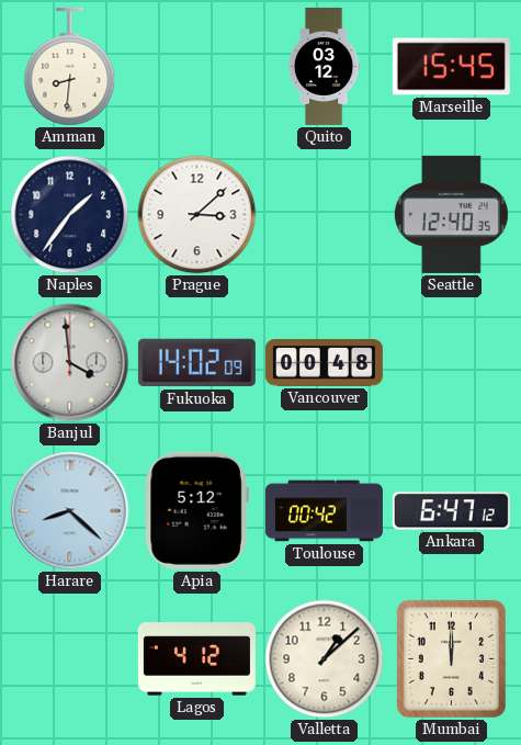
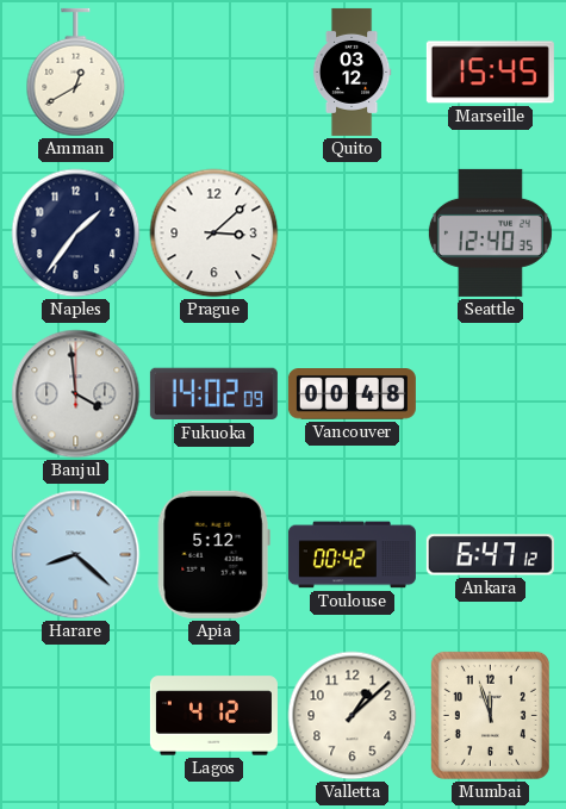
Amman: 8:31 -> 12:40 (76, 73)
Mumbai: 12:00 -> 11:57 (490, 715)
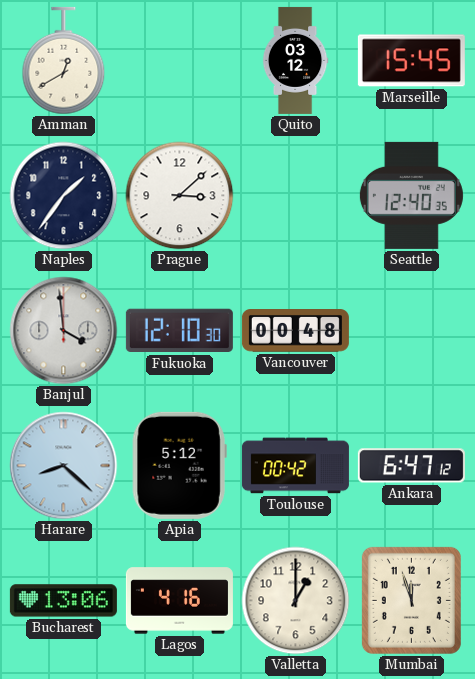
Fukuoka: 14:02 -> 12:10 (179, 331)
Bucharest: none -> 13:06 (63, 601)
Lagos: 4:12 -> 4:16 (179, 601)
Valletta: 1:08 -> 1:00 (296, 601)
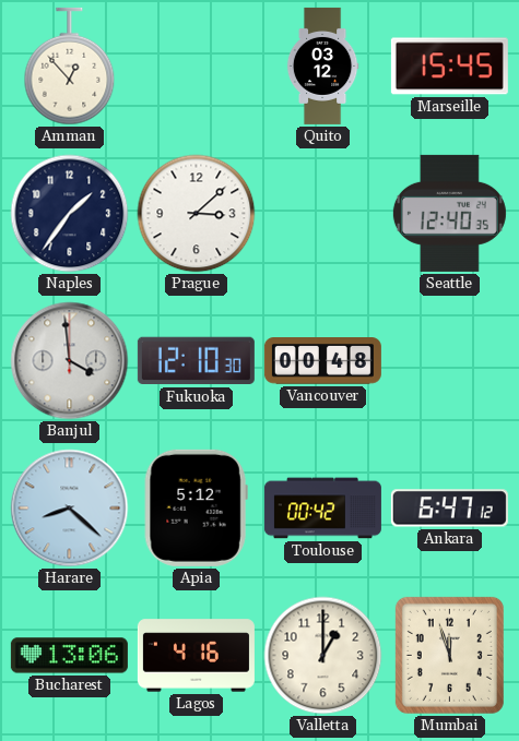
Amman: 12:40 -> 12:53 (70, 67)
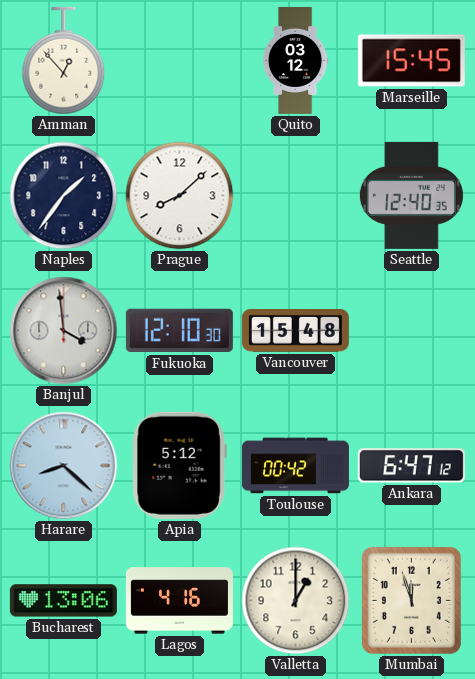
Prague: 3:08 -> 8:08 (180, 196)
Vancouver: 00:48 -> 15:48 (295, 331)
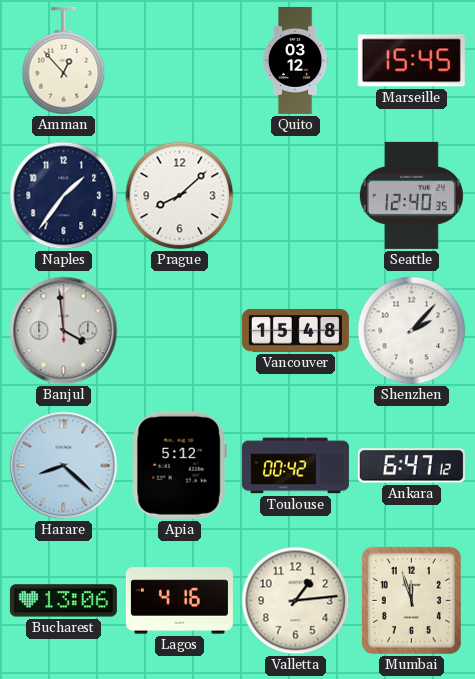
Fukuoka: 12:10 -> none (179, 331)
Shenzhen: none -> 2:07 (412, 331)
Valletta: 1:00 -> 1:14 (296, 601)
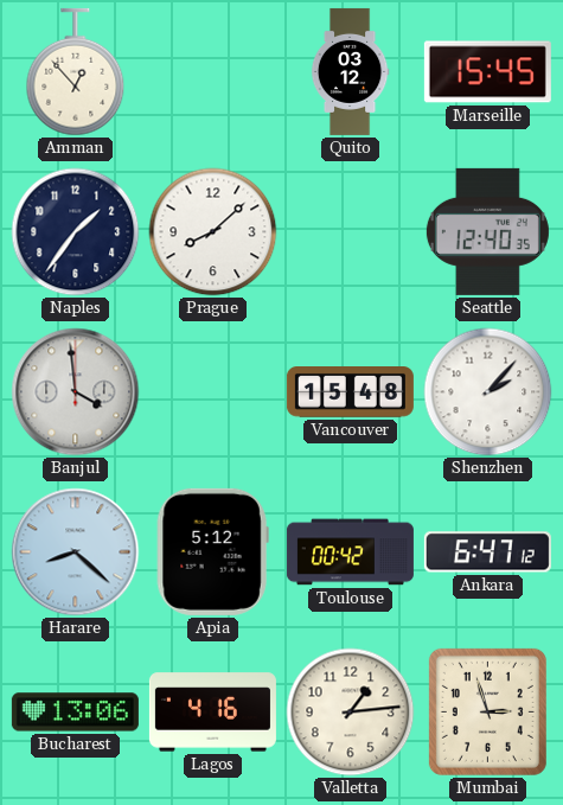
Mumbai: 11:57 -> 2:57 (487, 711)
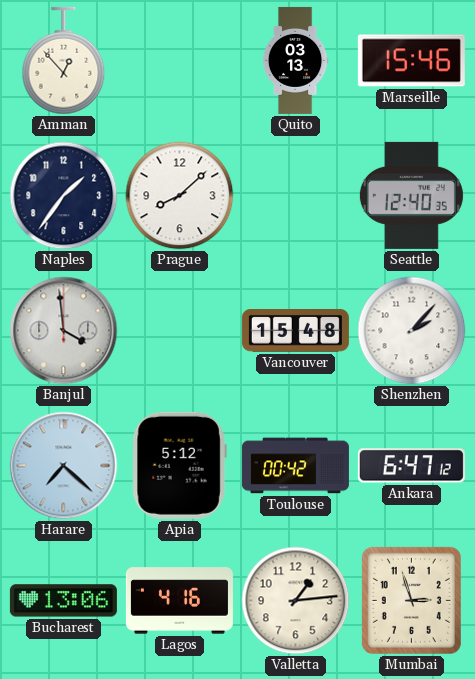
Quito: 03:12 -> 03:13 (295, 60)
Marseille: 15:45 -> 15:46 (411, 61)
Harare: 8:22 -> 7:22 (64, 466)
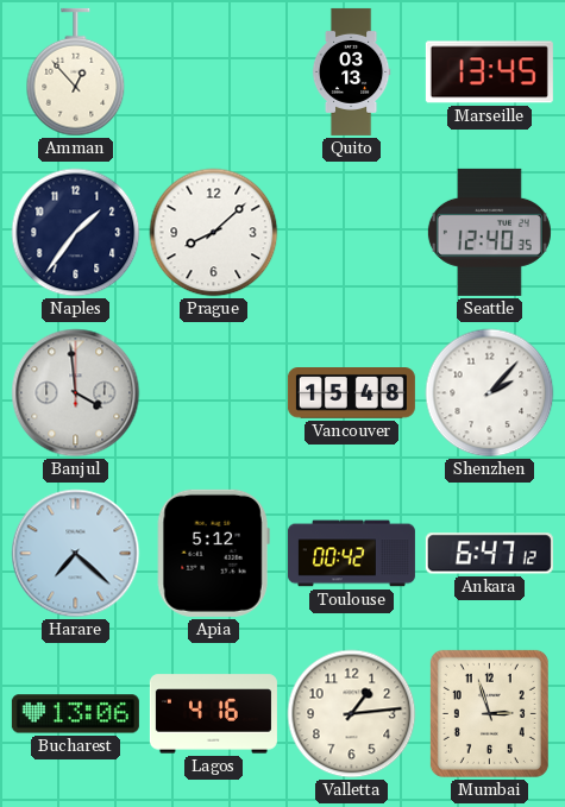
Marseille: 15:46 -> 13:45 (489, 72)
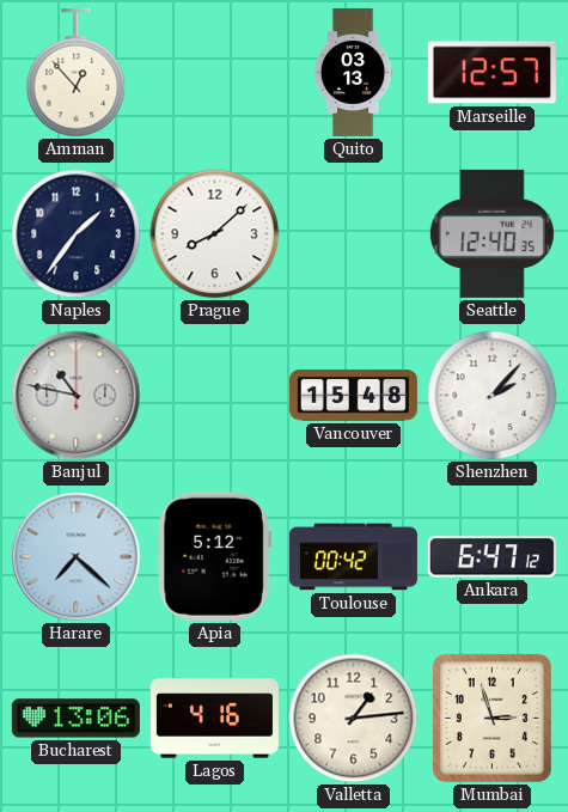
Marseille: 13:45 -> 12:57 (491, 73)
Banjul: 3:59 -> 10:47 (77, 396)
